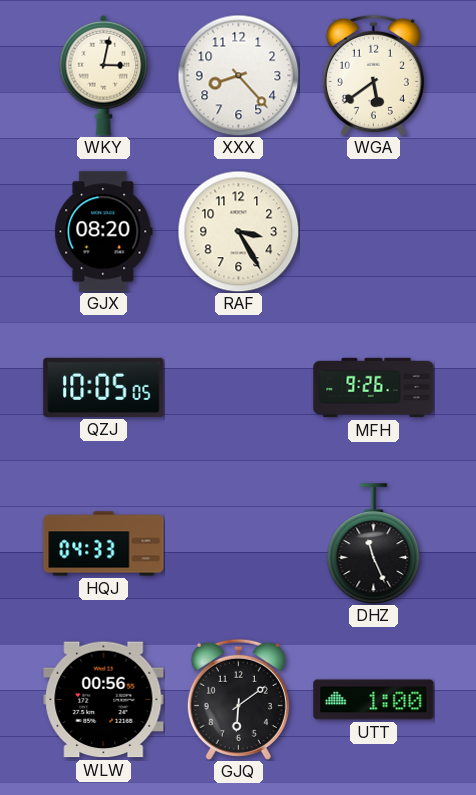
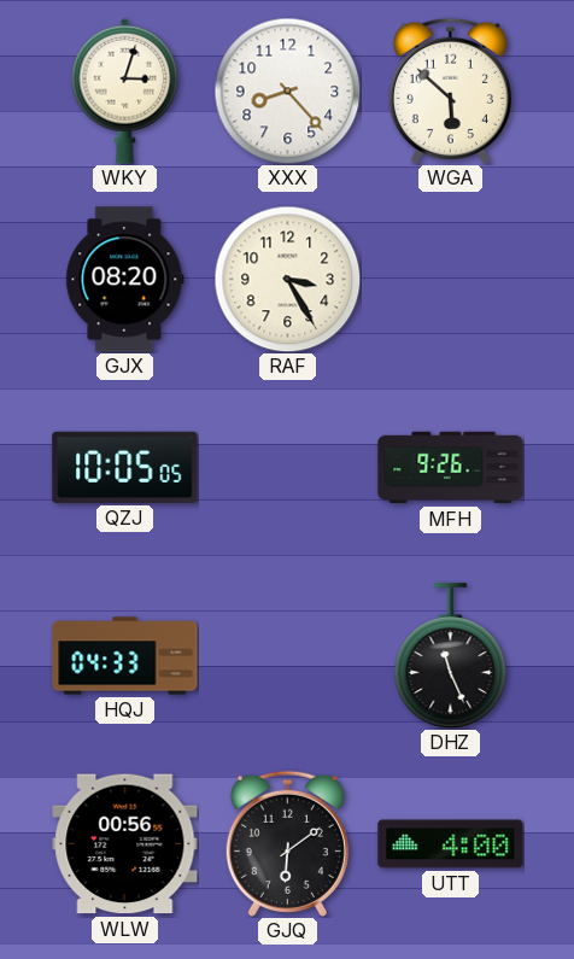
WKY: 3:02 -> 3:03 (125, 90)
WGA: 5:39 -> 5:52 (450, 90)
UTT: 1:00 -> 4:00 (451, 844)
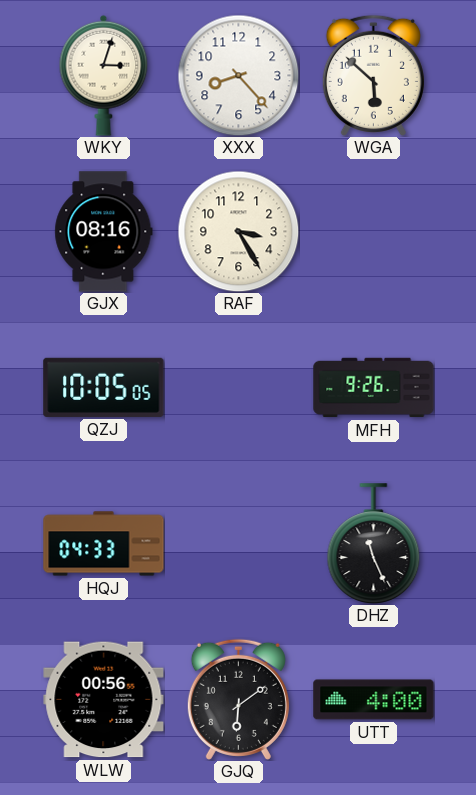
GJX: 08:20 -> 08:16 (104, 232)
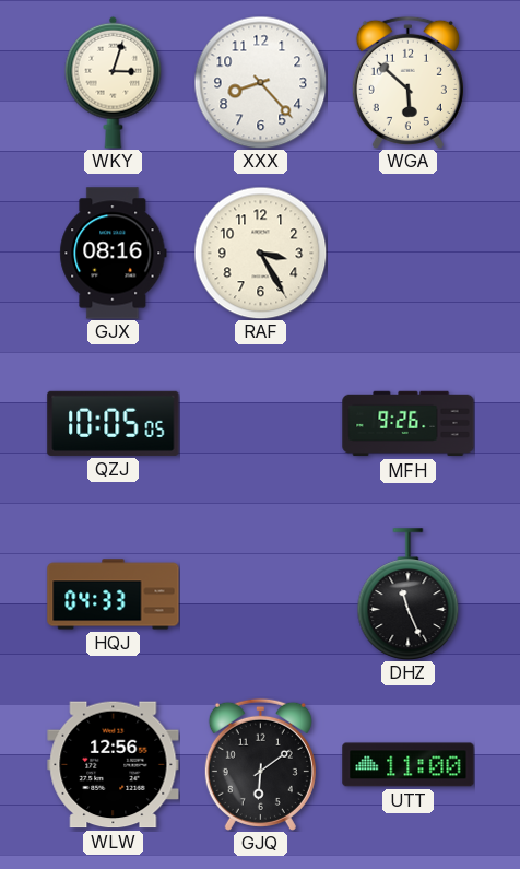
WLW: 00:56 -> 12:56 (114, 765)
UTT: 4:00 -> 11:00 (409, 765)
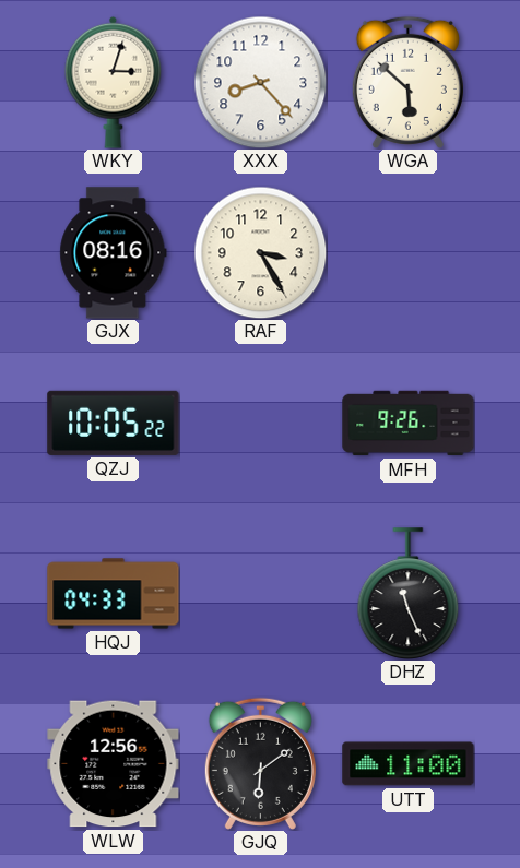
QZJ: 10:05:05 -> 10:05:22 (114, 423)
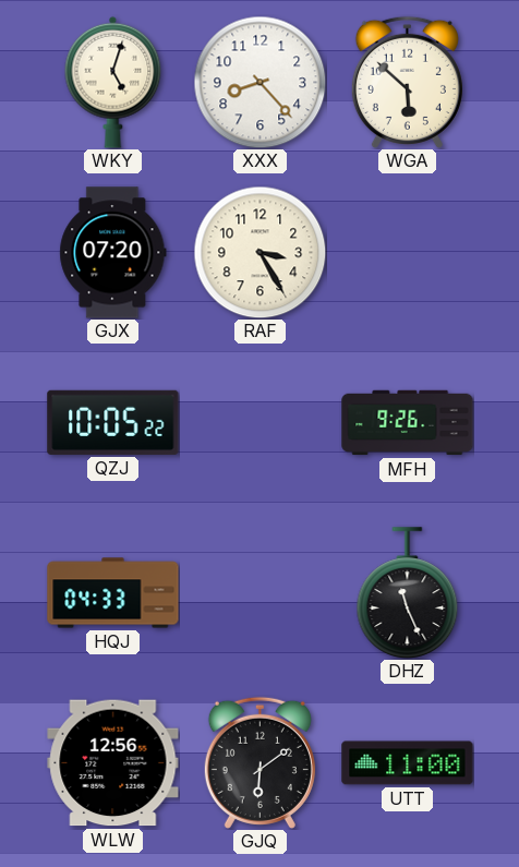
WKY: 3:03 -> 5:03 (113, 82)
GJX: 08:16 -> 07:20 (113, 253)
